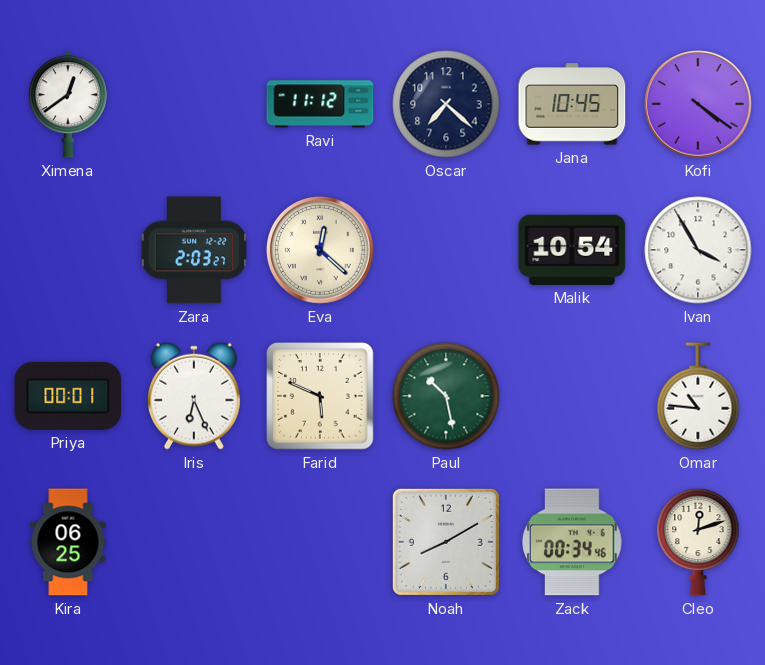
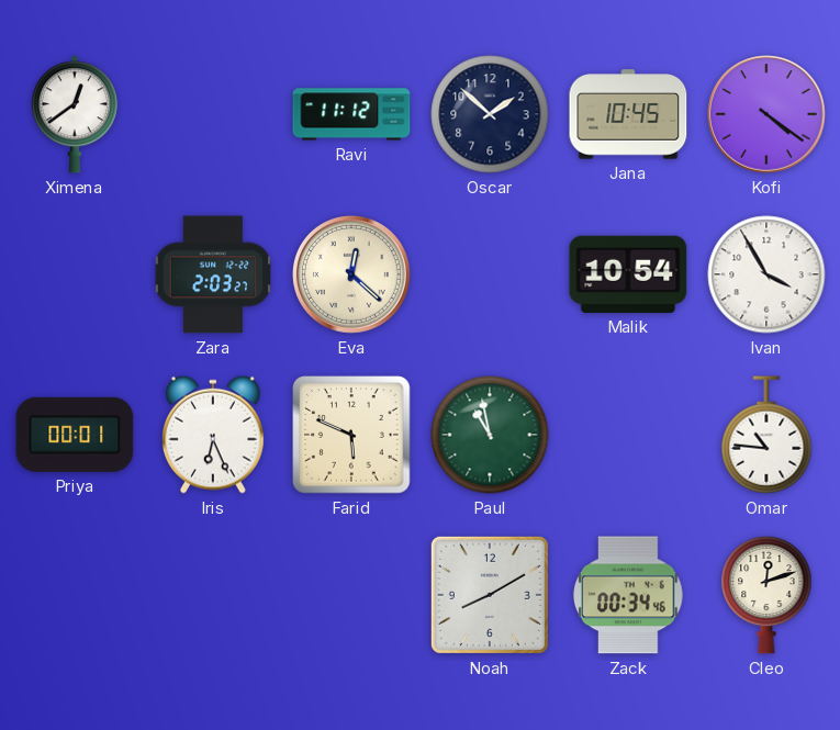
Oscar: 7:22 -> 1:52 (490, 114)
Paul: 10:28 -> 10:58 (490, 435)
Kira: 06:25 -> none (68, 542)
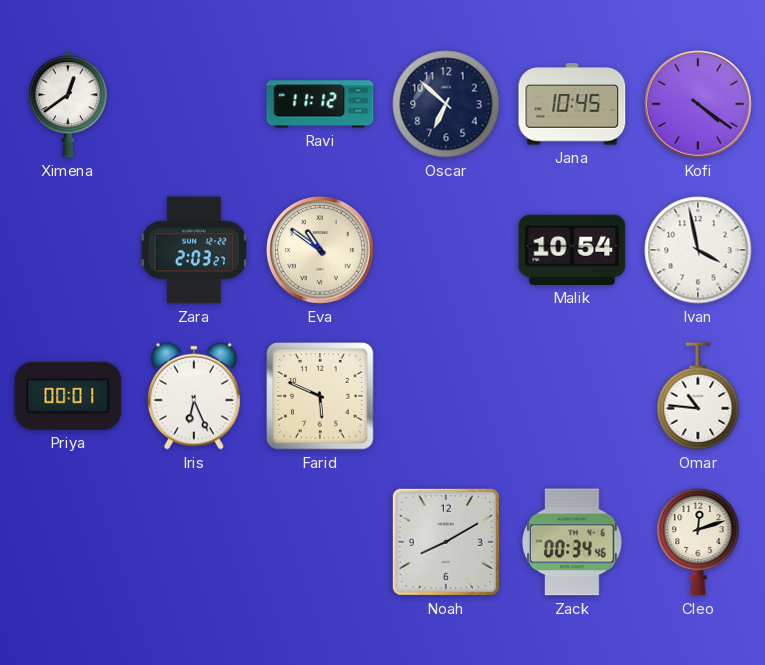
Oscar: 1:52 -> 6:52 (446, 104)
Eva: 12:22 -> 10:51 (320, 250)
Ivan: 3:55 -> 3:58 (698, 250)
Paul: 10:58 -> none (490, 435)
